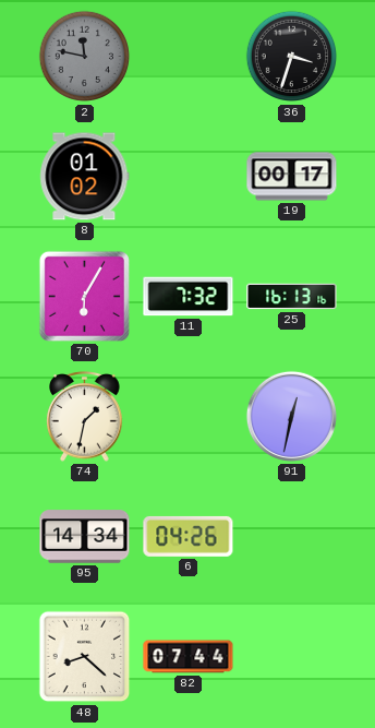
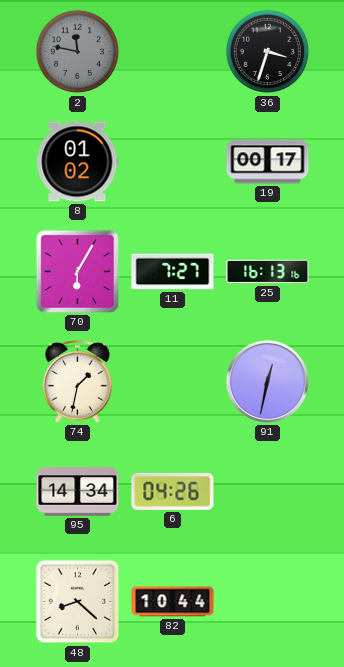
11: 7:32 -> 7:27 (173, 272)
82: 07:44 -> 10:44 (173, 602)
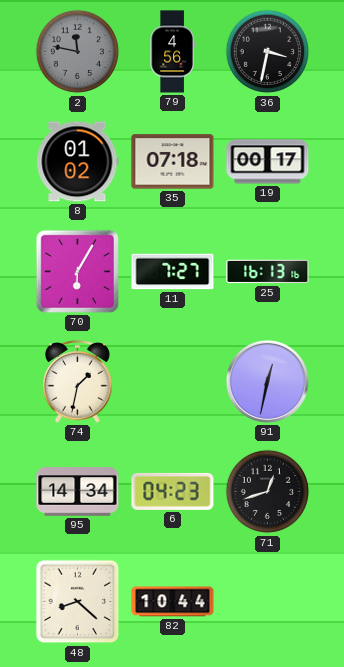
79: none -> 4:56 (172, 52)
36: 3:33 -> 3:32 (268, 52)
35: none -> 07:18 (173, 162)
6: 04:26 -> 04:23 (173, 491)
71: none -> 12:42 (268, 492)
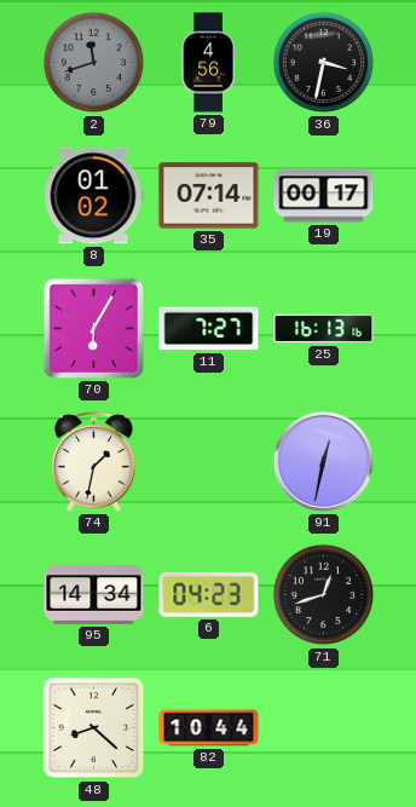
2: 11:47 -> 11:42 (94, 63)
35: 07:18 -> 07:14 (209, 196)
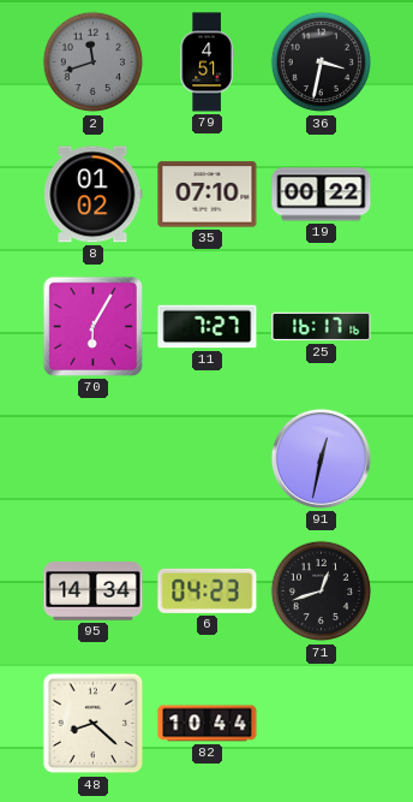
79: 4:56 -> 4:51 (206, 63)
35: 07:14 -> 07:10 (208, 195)
19: 00:17 -> 00:22 (322, 195)
25: 16:13 -> 16:17 (322, 327)
74: 1:32 -> none (94, 462)
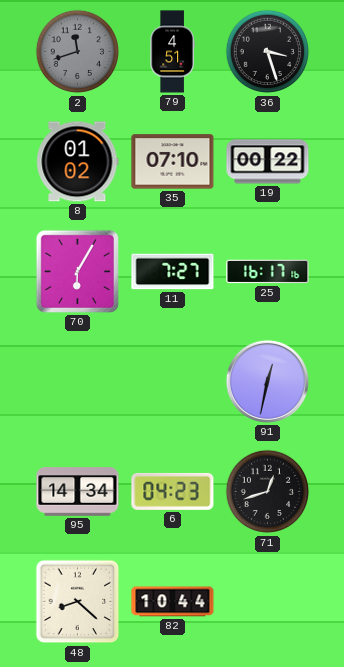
36: 3:32 -> 3:27 (268, 52)
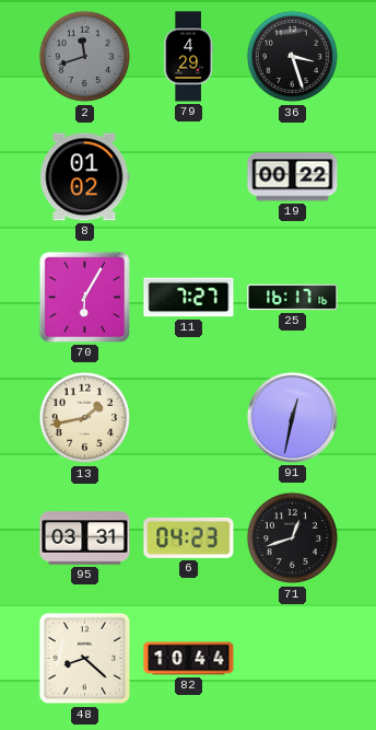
79: 4:51 -> 4:29 (188, 57)
35: 07:10 -> none (173, 162)
13: none -> 1:43 (85, 418)
95: 14:34 -> 03:31 (85, 538)
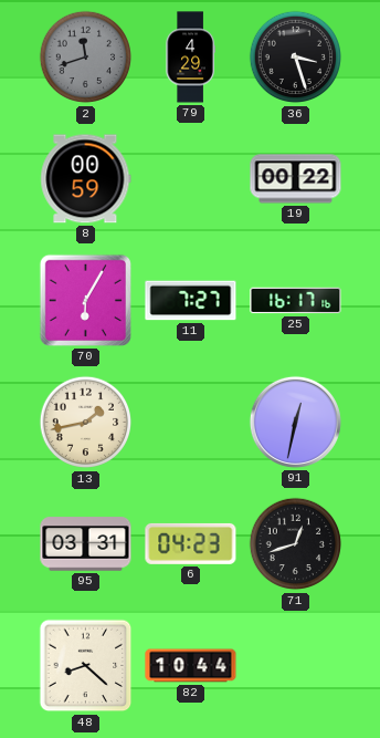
8: 01:02 -> 00:59 (86, 179)
